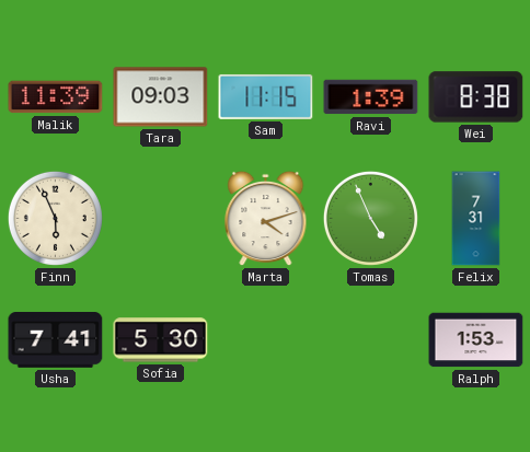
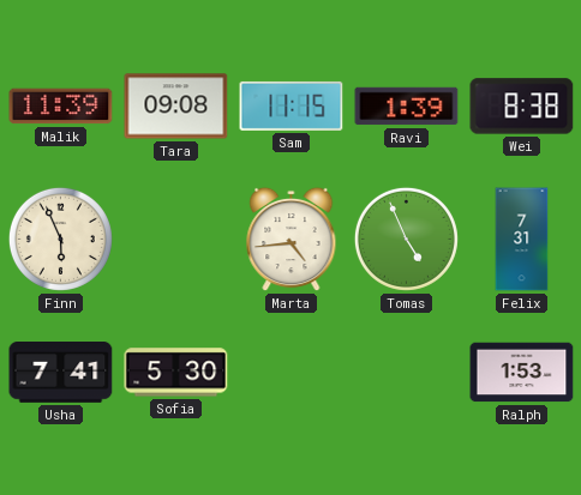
Tara: 09:03 -> 09:08 (176, 107)
Marta: 4:12 -> 4:44 (292, 240)
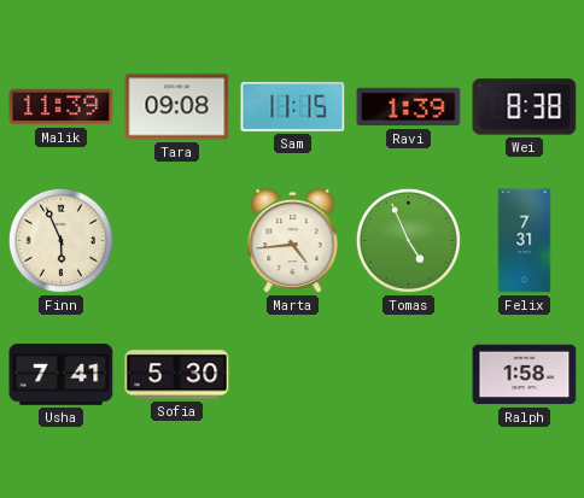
Ralph: 1:53 -> 1:58 (525, 375)
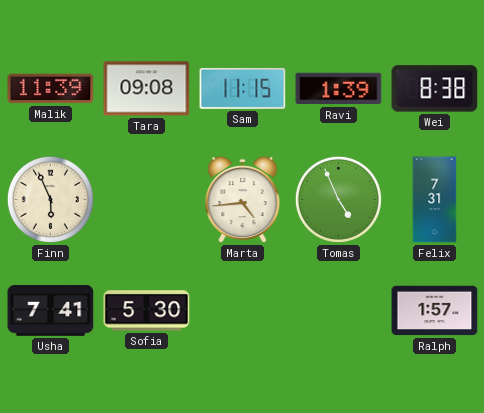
Ralph: 1:58 -> 1:57 (435, 311)
